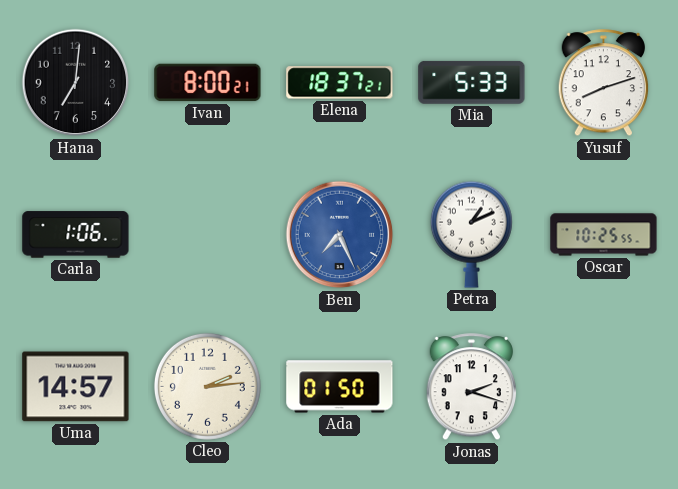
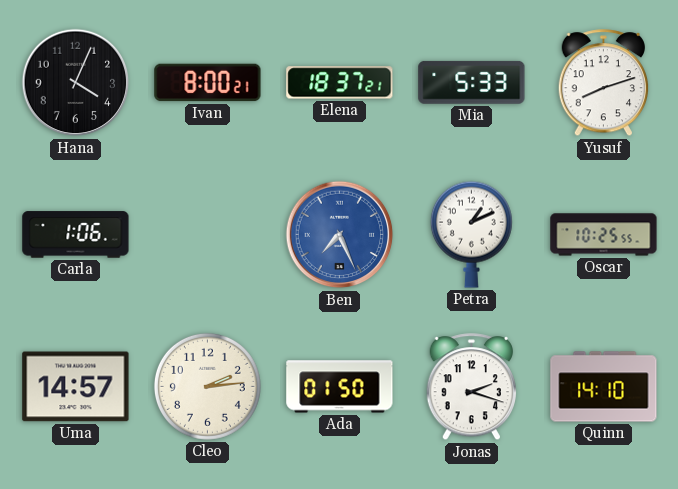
Hana: 7:01 -> 4:04 (76, 83)
Quinn: none -> 14:10 (604, 387)
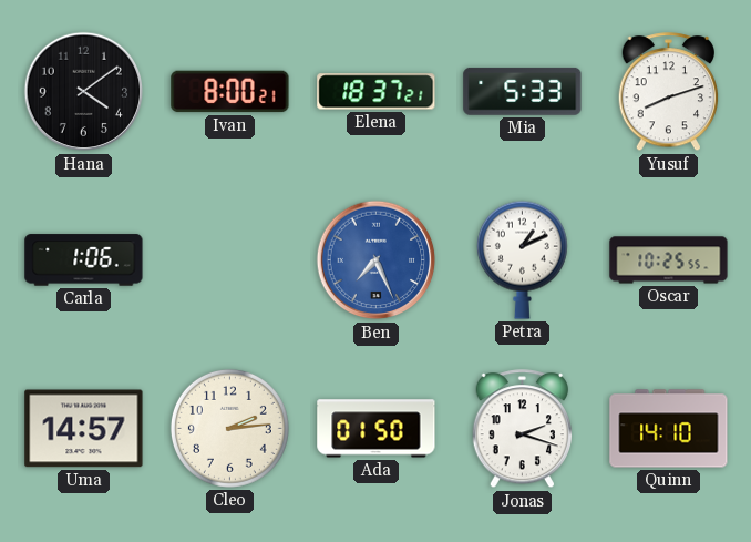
Hana: 4:04 -> 4:09 (84, 92)
